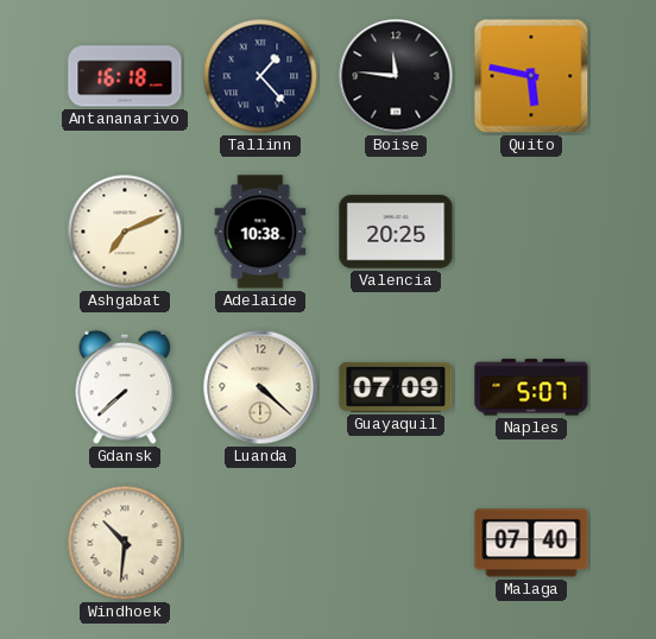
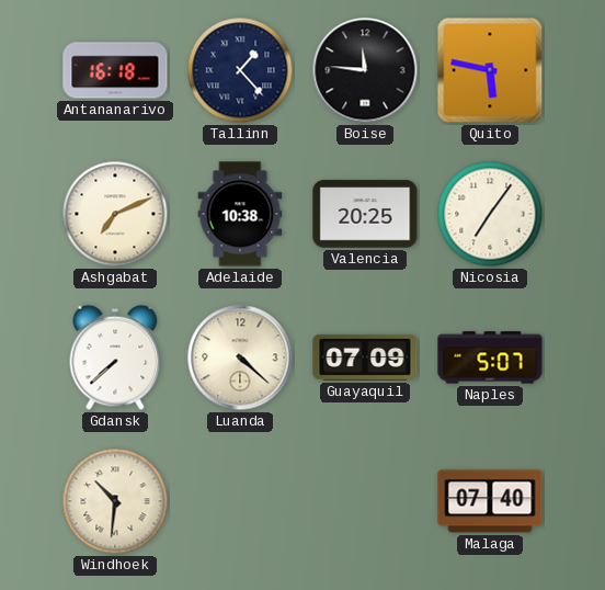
Nicosia: none -> 7:06 (490, 214)
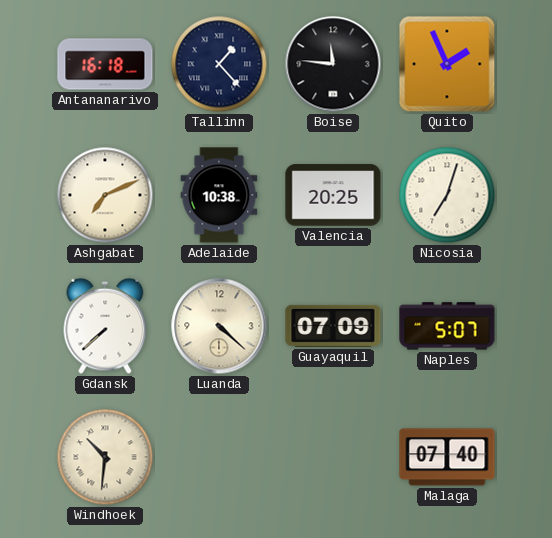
Quito: 5:47 -> 1:56 (447, 64)
Nicosia: 7:06 -> 7:03 (447, 195)
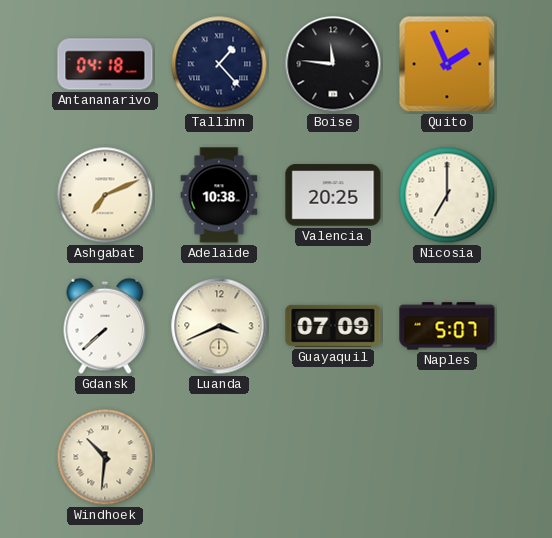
Antananarivo: 16:18 -> 04:18 (105, 64)
Nicosia: 7:03 -> 7:00 (447, 195)
Luanda: 4:22 -> 3:41 (219, 326)
Malaga: 07:40 -> none (447, 457)
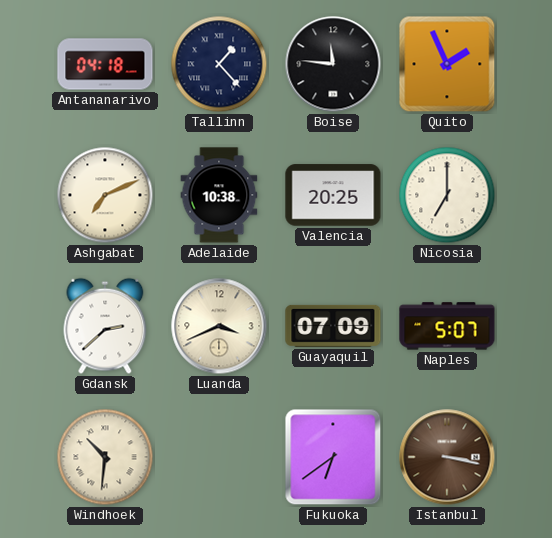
Gdansk: 7:38 -> 2:38 (105, 326)
Fukuoka: none -> 6:39 (333, 457)
Istanbul: none -> 3:17 (447, 457)
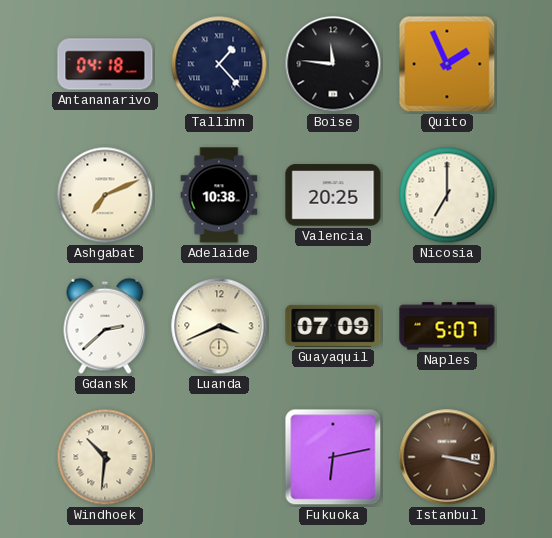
Fukuoka: 6:39 -> 6:13 (333, 457)
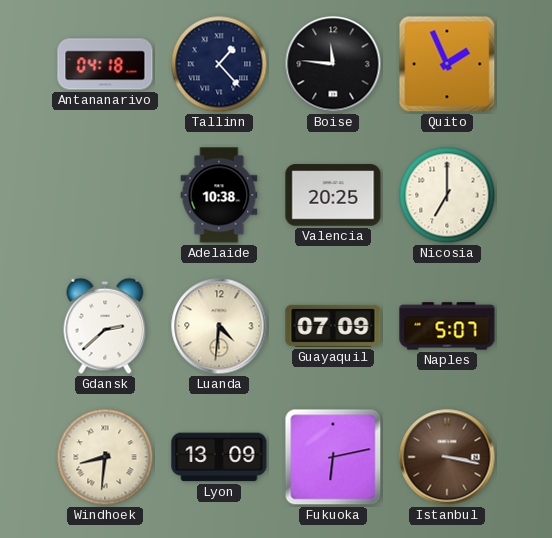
Ashgabat: 7:11 -> none (105, 195)
Luanda: 3:41 -> 4:31 (219, 326)
Windhoek: 10:31 -> 8:31 (105, 457)
Lyon: none -> 13:09 (219, 457)
